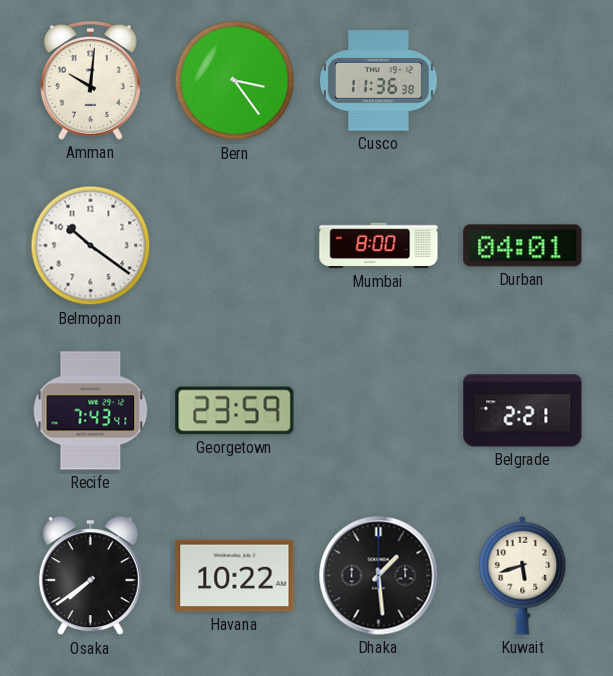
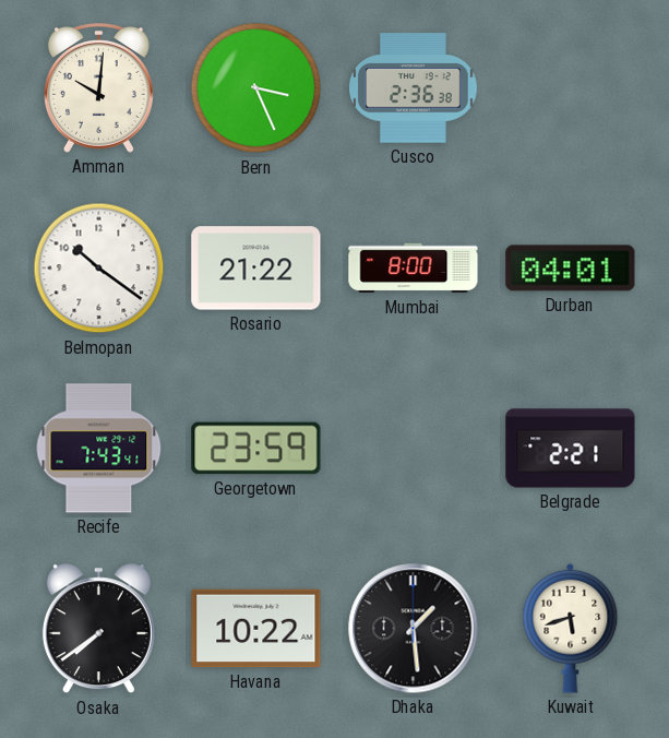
Bern: 3:24 -> 3:26 (256, 88)
Cusco: 11:36 -> 2:36 (414, 88)
Rosario: none -> 21:22 (256, 269)
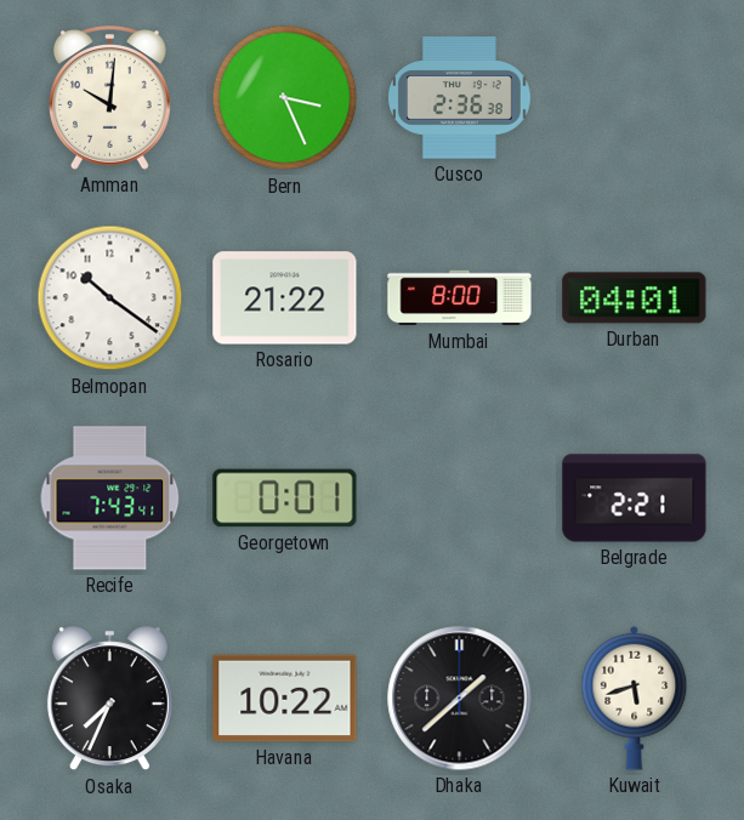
Georgetown: 23:59 -> 0:01 (285, 499)
Osaka: 7:39 -> 7:34 (109, 699)
Dhaka: 1:29 -> 1:38 (460, 699)
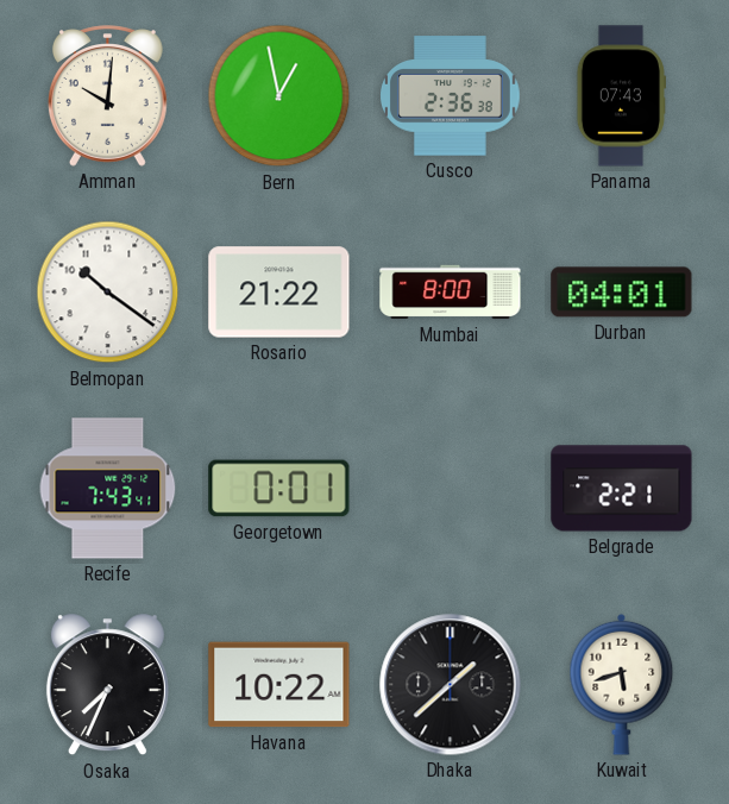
Bern: 3:26 -> 12:58 (279, 96)
Panama: none -> 07:43 (621, 96)
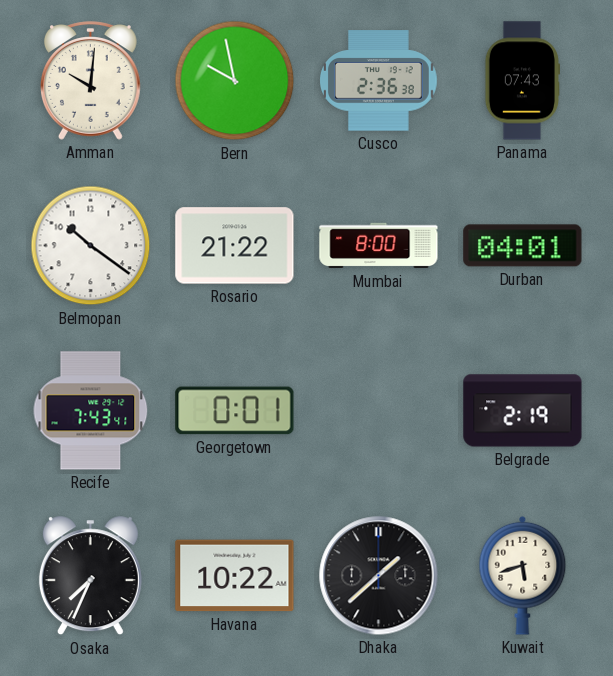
Bern: 12:58 -> 9:58 (235, 81)
Belgrade: 2:21 -> 2:19 (523, 411)
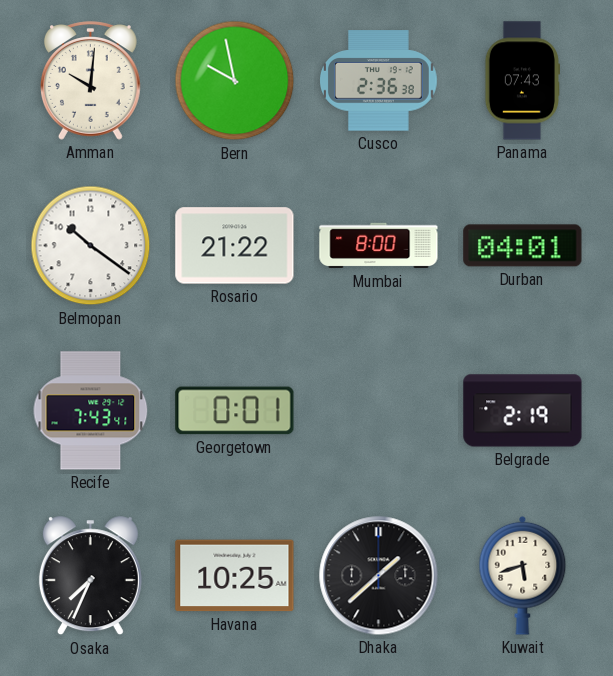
Havana: 10:22 -> 10:25 (235, 576)
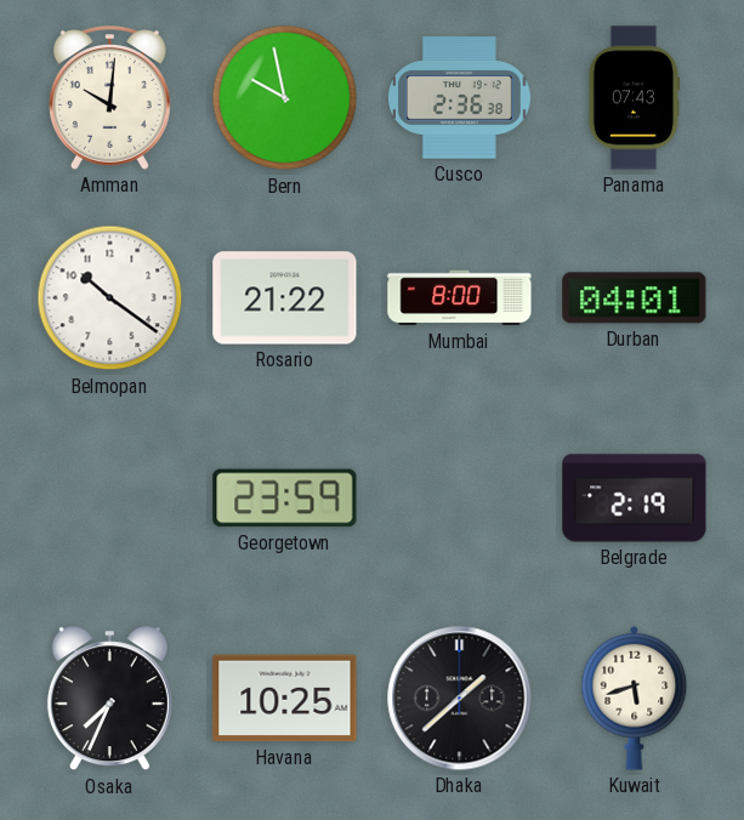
Recife: 7:43 -> none (91, 411)
Georgetown: 0:01 -> 23:59 (285, 499)
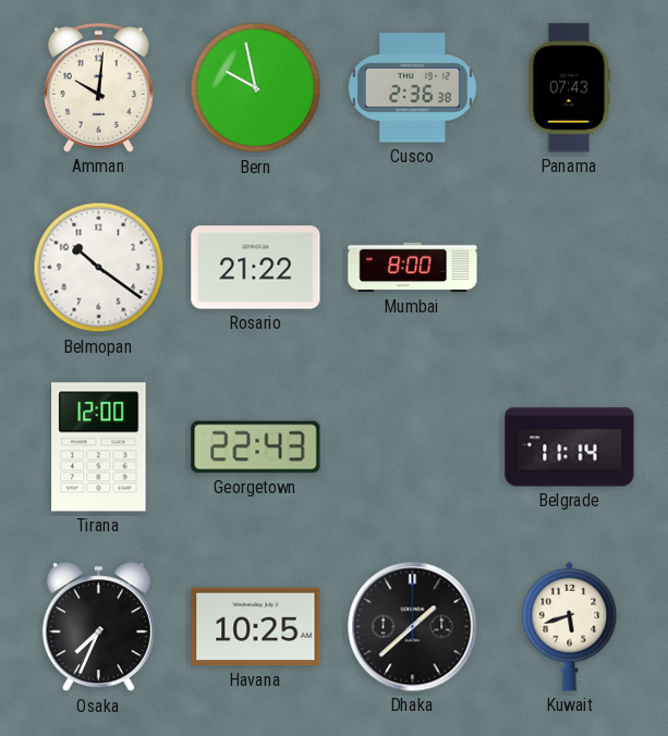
Durban: 04:01 -> none (635, 298)
Tirana: none -> 12:00 (99, 447)
Georgetown: 23:59 -> 22:43 (256, 447)
Belgrade: 2:19 -> 11:14 (570, 447)
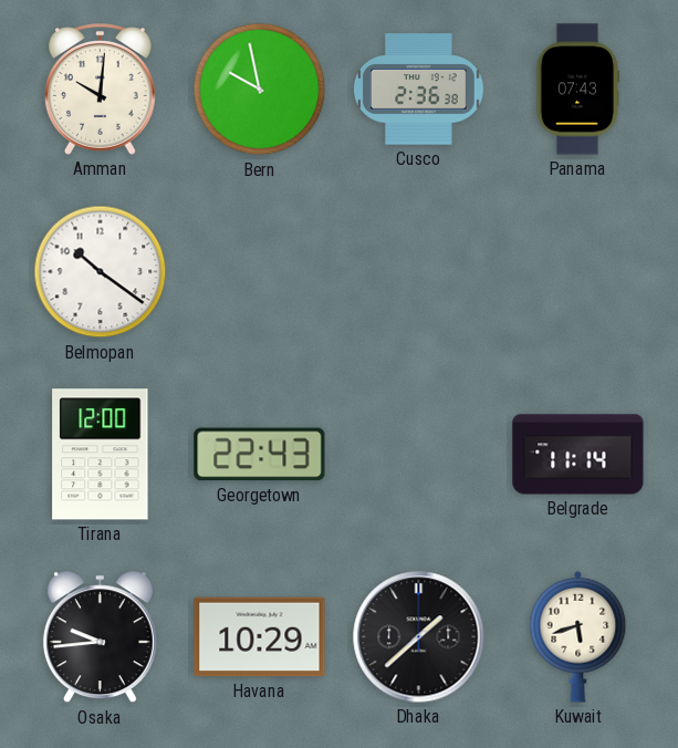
Rosario: 21:22 -> none (256, 268)
Mumbai: 8:00 -> none (413, 268)
Osaka: 7:34 -> 9:44 (100, 637)
Havana: 10:25 -> 10:29 (260, 637)
